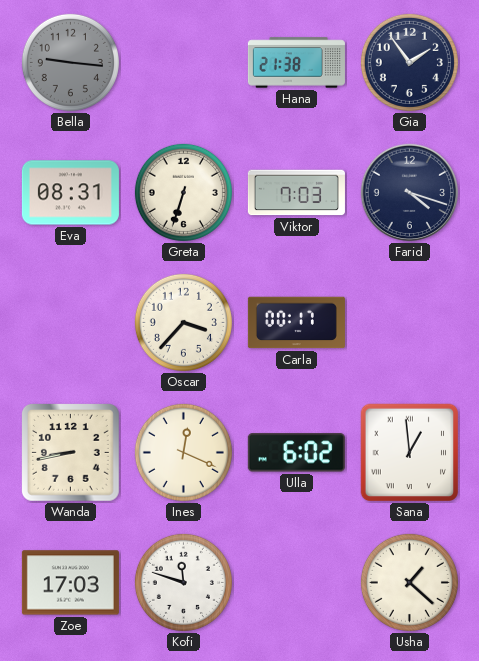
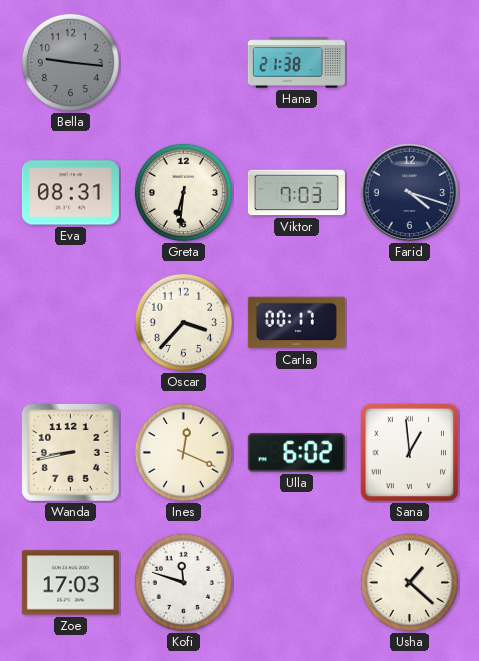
Gia: 1:54 -> none (409, 62)
Greta: 6:33 -> 6:31 (183, 192)
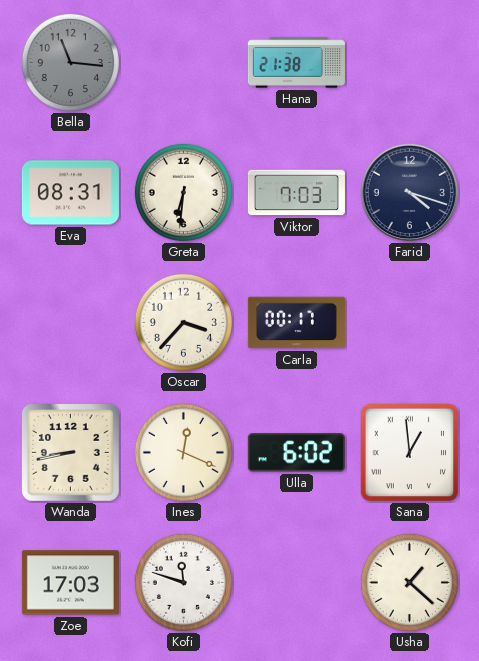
Bella: 9:16 -> 11:16 (70, 62)
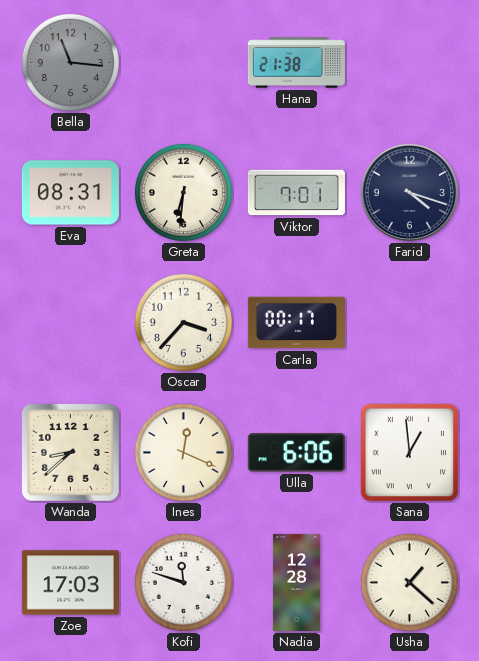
Viktor: 7:03 -> 7:01 (296, 193)
Wanda: 8:43 -> 8:38 (71, 453)
Ulla: 6:02 -> 6:06 (296, 453)
Nadia: none -> 12:28 (296, 582)
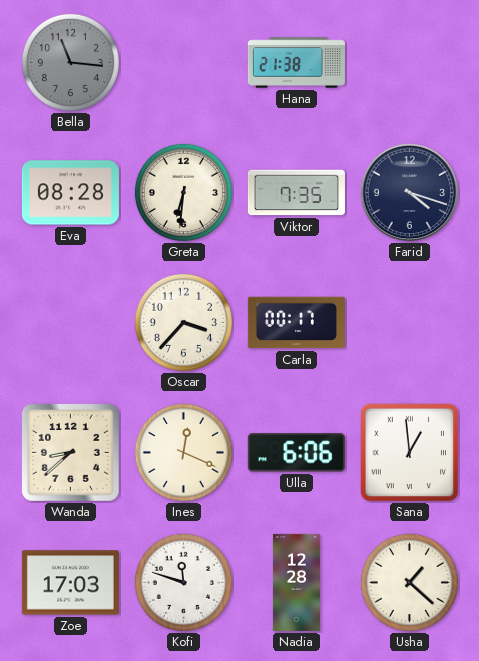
Eva: 08:31 -> 08:28 (70, 193)
Viktor: 7:01 -> 7:35 (296, 193)
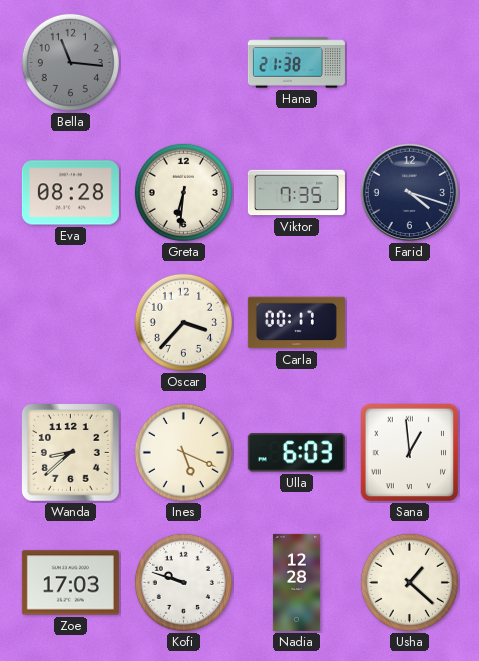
Ines: 12:19 -> 5:19 (183, 452)
Ulla: 6:06 -> 6:03 (296, 453)
Kofi: 11:48 -> 9:48 (183, 582)
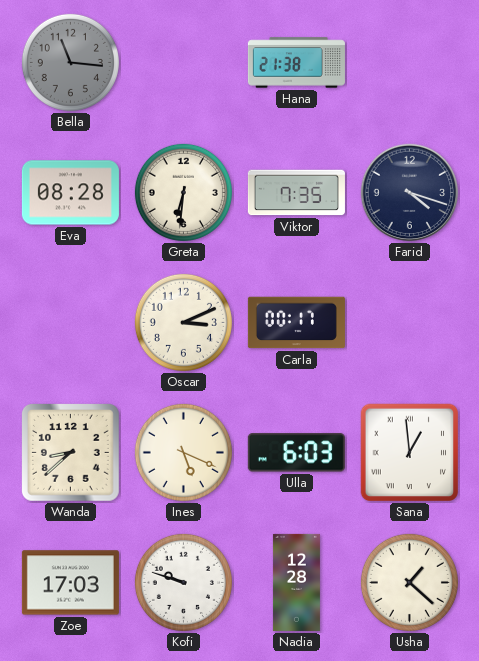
Oscar: 3:37 -> 3:11 (183, 322)
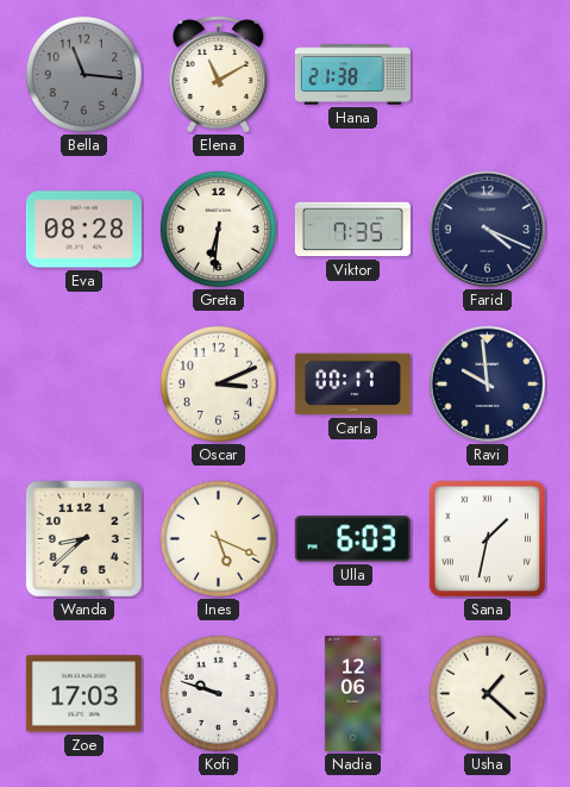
Elena: none -> 11:10 (219, 75)
Farid: 4:18 -> 4:19 (488, 230)
Ravi: none -> 9:59 (488, 385)
Sana: 12:59 -> 1:32 (488, 539)
Nadia: 12:28 -> 12:06 (352, 693)
